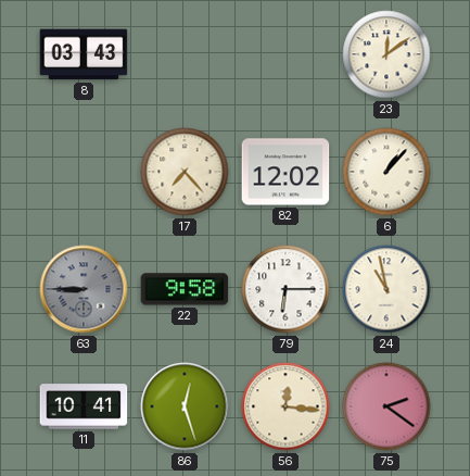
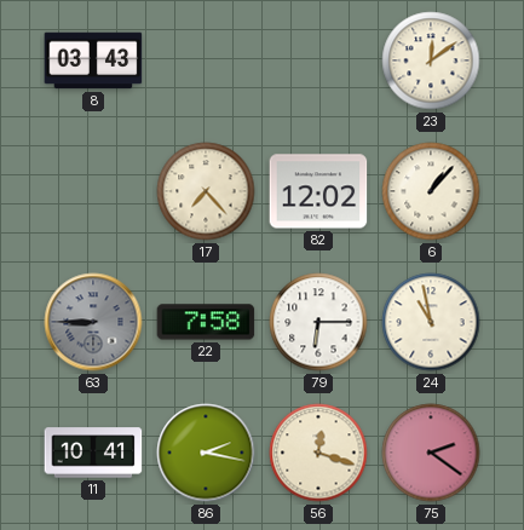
22: 9:58 -> 7:58 (206, 322)
86: 12:27 -> 2:17 (206, 453)
56: 12:16 -> 12:18 (318, 453)
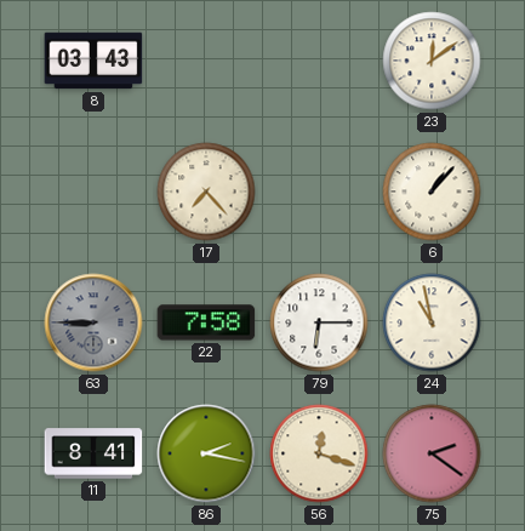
82: 12:02 -> none (318, 191)
11: 10:41 -> 8:41 (93, 453)
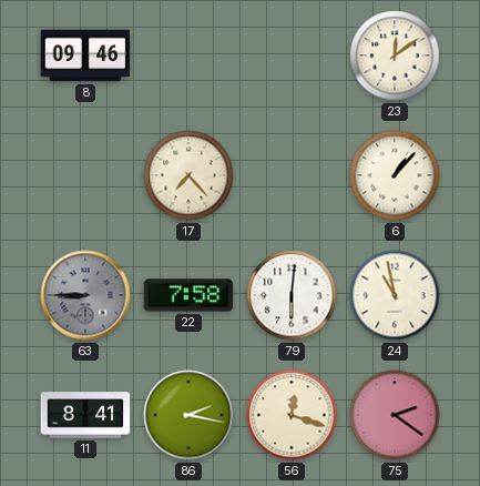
8: 03:43 -> 09:46 (85, 55)
79: 6:15 -> 6:01 (292, 295)
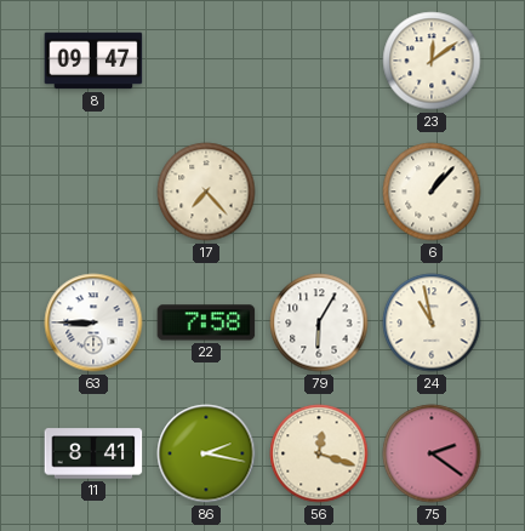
8: 09:46 -> 09:47 (93, 61)
63 dial: grey -> white (93, 322)
79: 6:01 -> 6:05 (319, 322)
